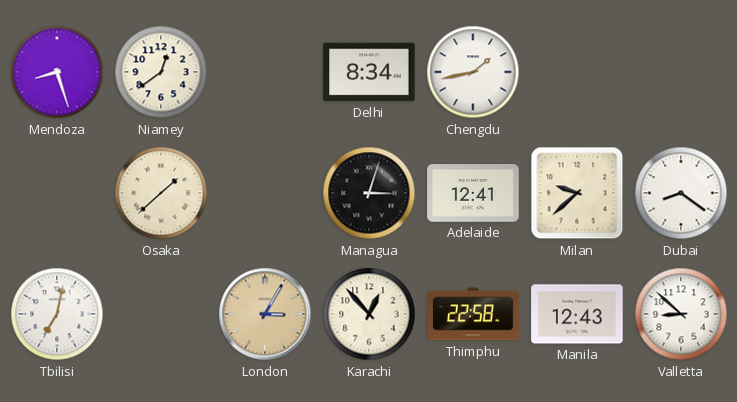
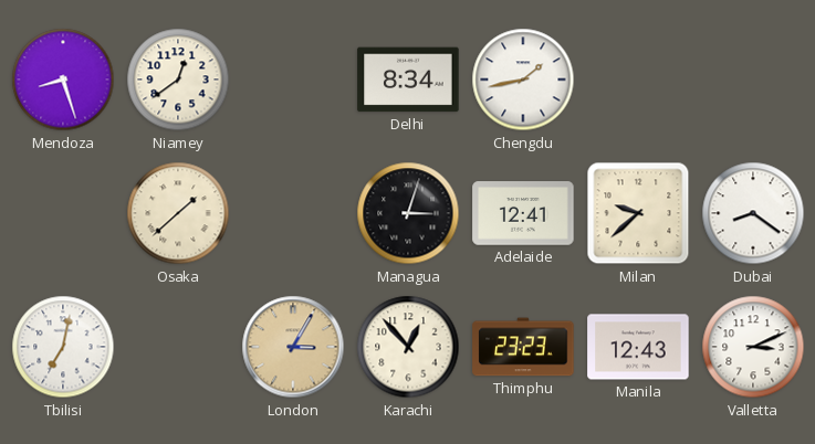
Thimphu: 22:58 -> 23:23 (523, 347)
Valletta: 8:52 -> 3:11 (753, 347)
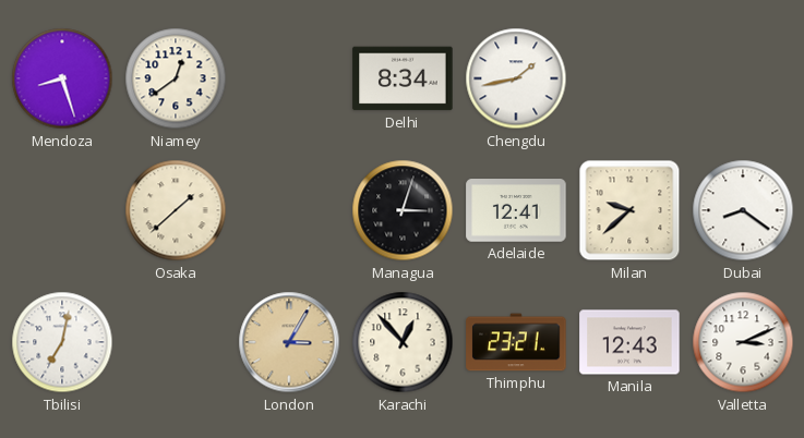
Thimphu: 23:23 -> 23:21 (516, 342)
